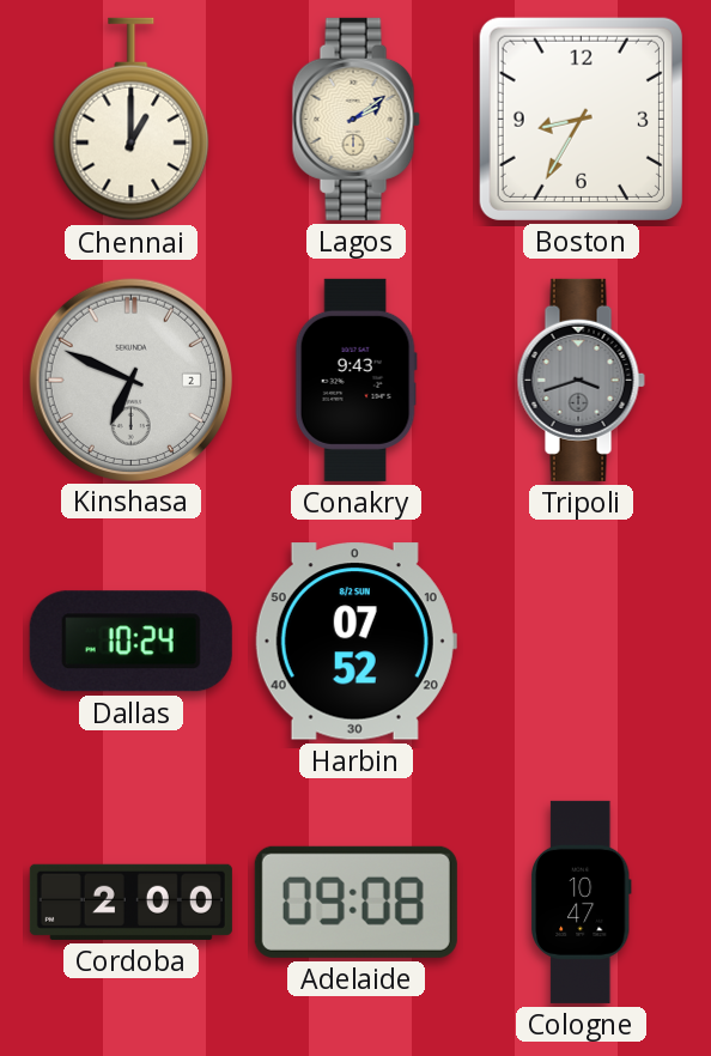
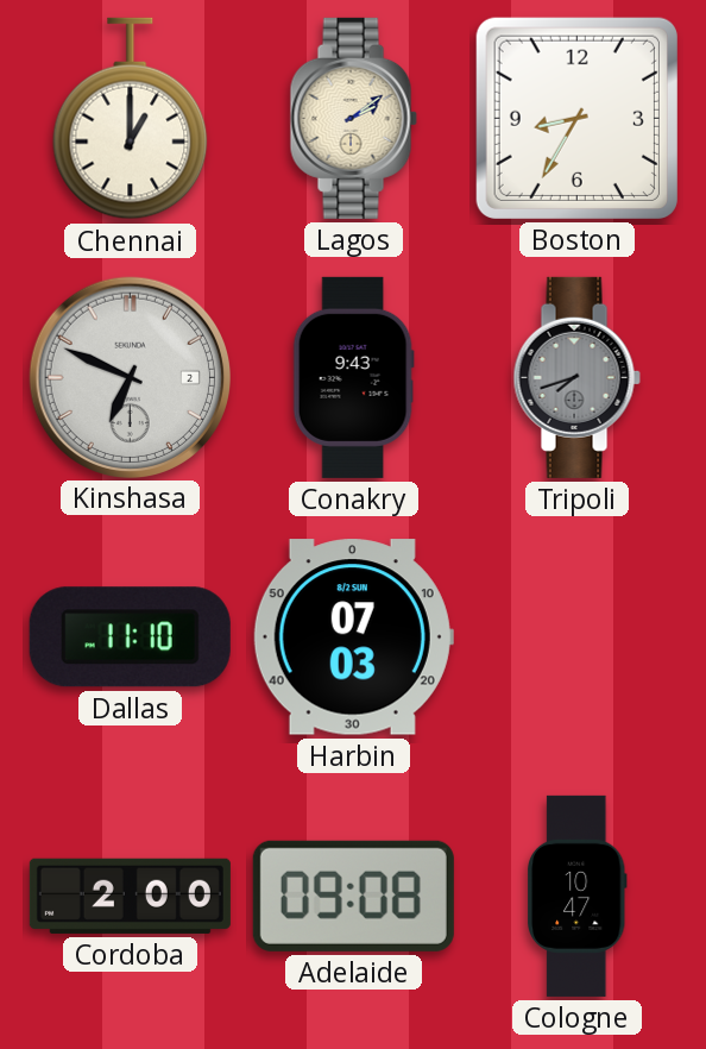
Tripoli: 3:42 -> 7:42 (576, 377)
Dallas: 10:24 -> 11:10 (130, 637)
Harbin: 07:52 -> 07:03 (353, 637)
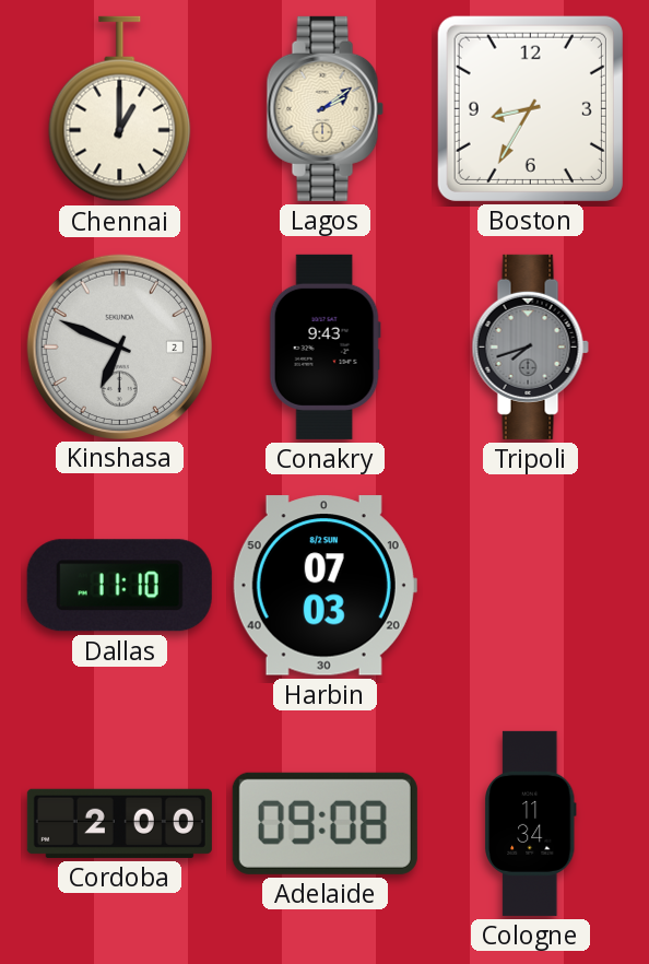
Cologne: 10:47 -> 11:34 (530, 823)
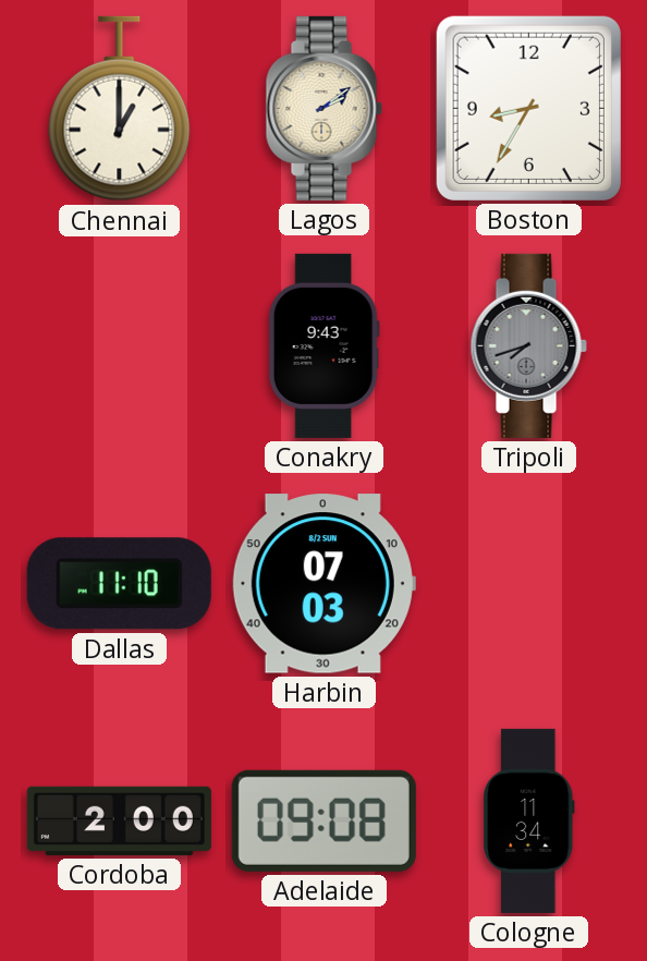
Kinshasa: 6:49 -> none (119, 346)
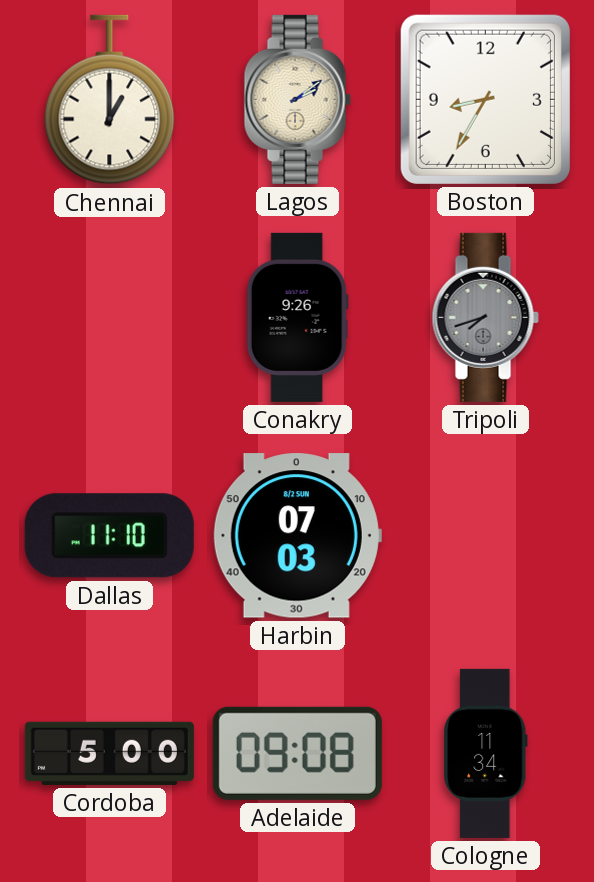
Conakry: 9:43 -> 9:26 (297, 317)
Cordoba: 2:00 -> 5:00 (109, 753)
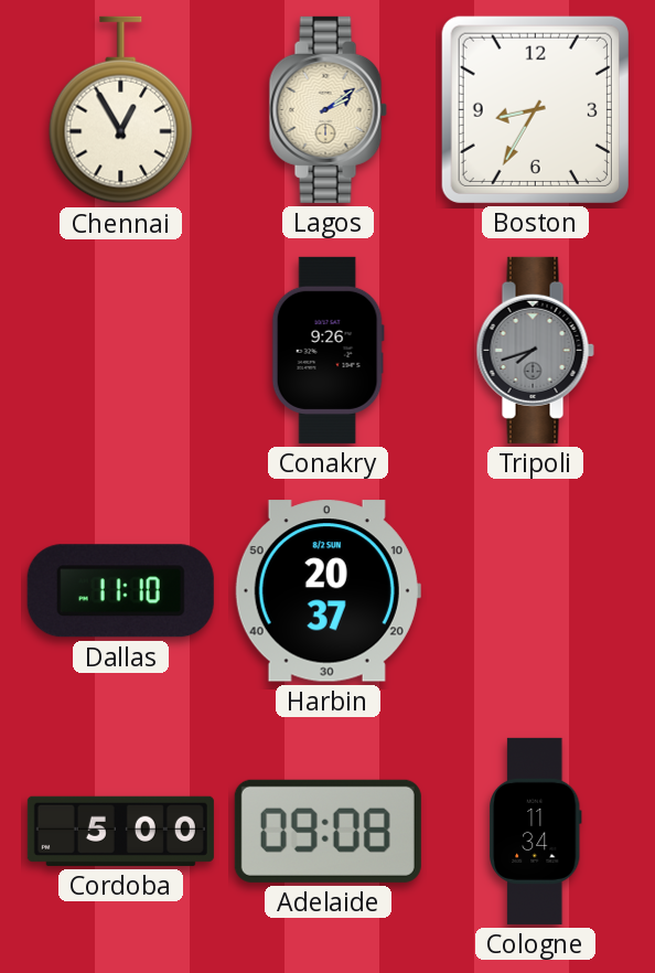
Chennai: 1:00 -> 12:55 (121, 110)
Harbin: 07:03 -> 20:37 (327, 591)
